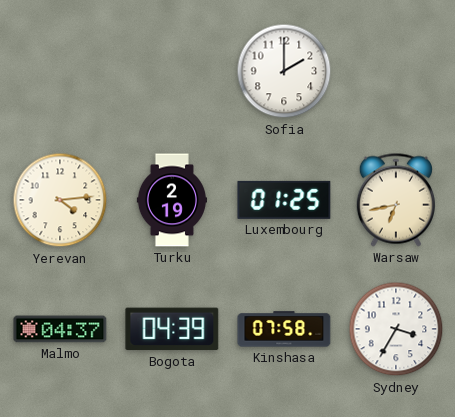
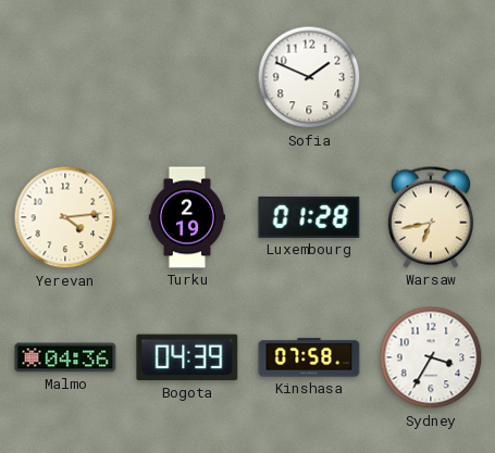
Sofia: 2:00 -> 1:49 (309, 77)
Luxembourg: 01:25 -> 01:28 (309, 217)
Malmo: 04:37 -> 04:36 (65, 357)
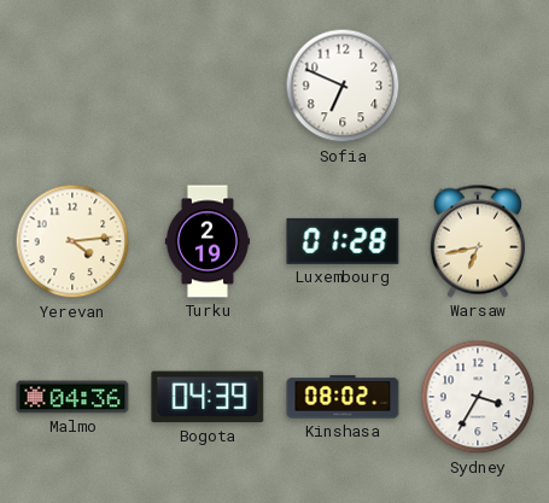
Sofia: 1:49 -> 6:49 (343, 86)
Kinshasa: 07:58 -> 08:02 (343, 397)
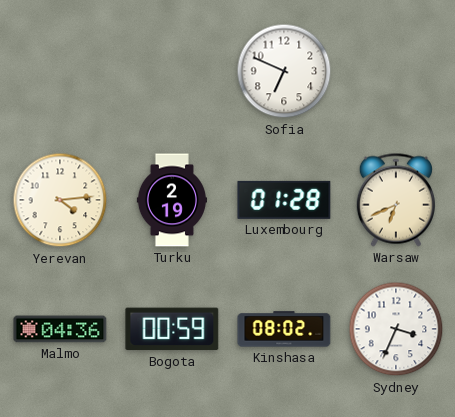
Warsaw: 6:43 -> 6:41 (396, 200)
Bogota: 04:39 -> 00:59 (172, 329)
Sydney: 3:35 -> 3:34 (396, 329)
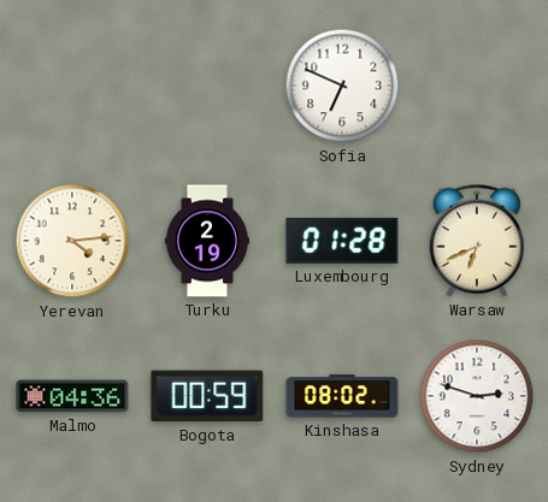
Sydney: 3:34 -> 2:48 (477, 396)
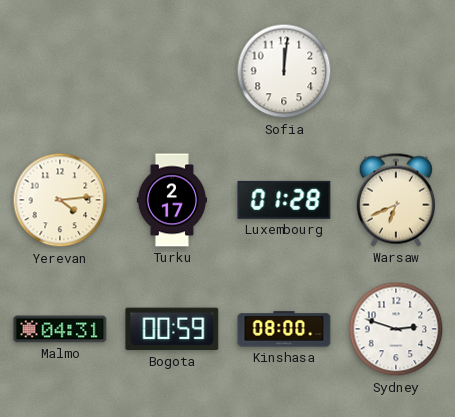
Sofia: 6:49 -> 12:01 (284, 71)
Turku: 2:19 -> 2:17 (172, 200)
Malmo: 04:36 -> 04:31 (60, 329)
Kinshasa: 08:02 -> 08:00 (284, 329)
